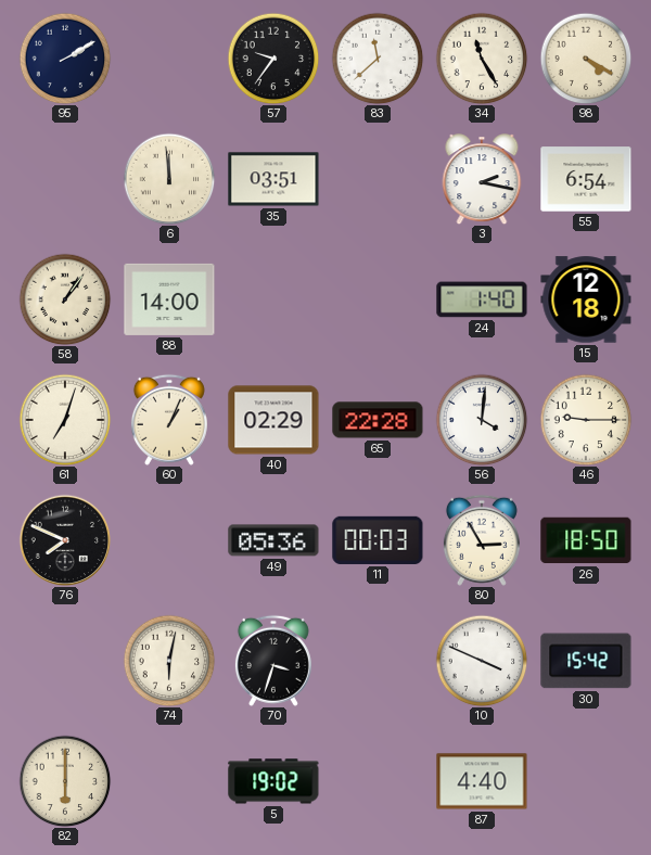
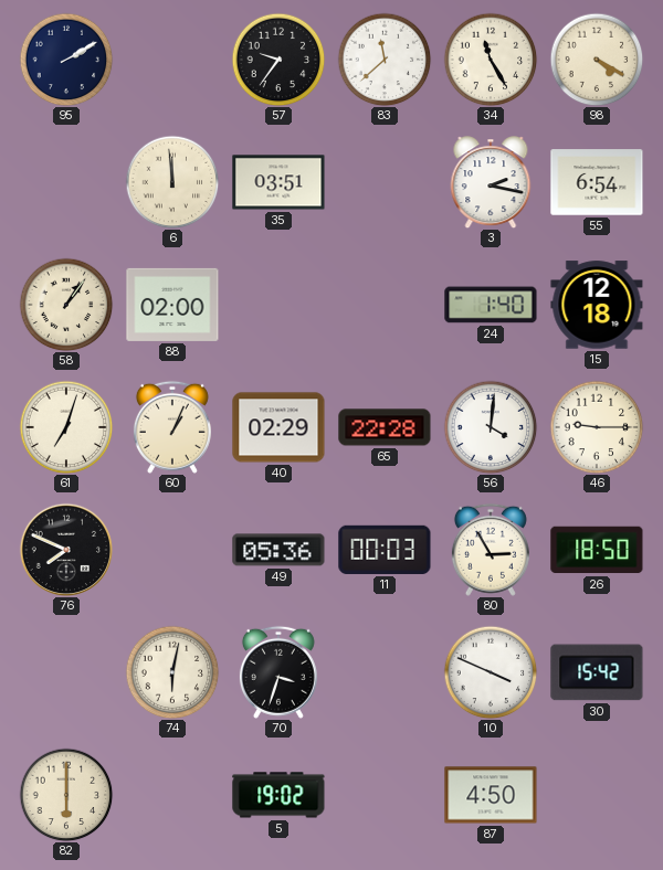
88: 14:00 -> 02:00 (172, 305)
87: 4:40 -> 4:50 (491, 795)
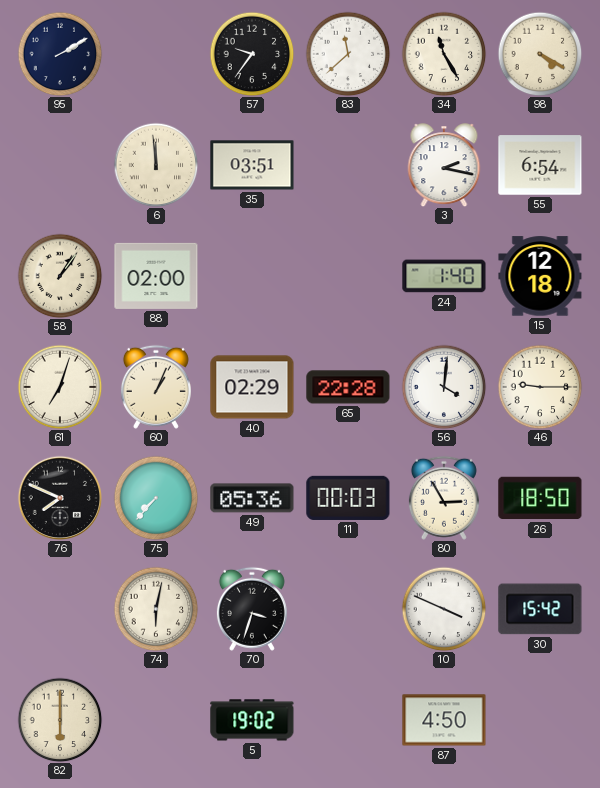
75: none -> 7:37 (156, 498)
